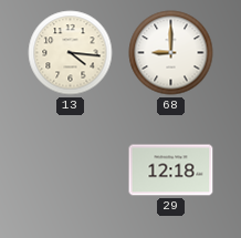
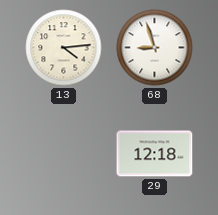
13: 4:16 -> 4:14 (64, 48)
68: 9:00 -> 8:57 (155, 48)
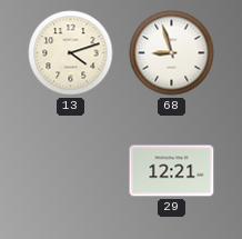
13: 4:14 -> 4:12 (71, 53)
29: 12:18 -> 12:21 (172, 171)
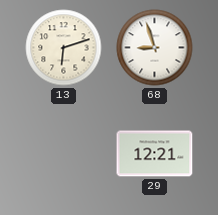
13: 4:12 -> 6:12 (64, 48)
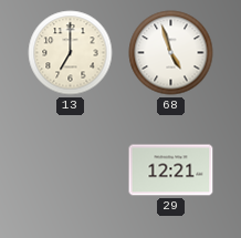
13: 6:12 -> 7:00 (71, 53)
68: 8:57 -> 4:57 (171, 53)
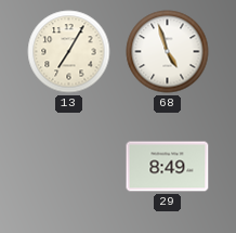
13: 7:00 -> 7:05 (69, 52)
29: 12:21 -> 8:49 (168, 167)
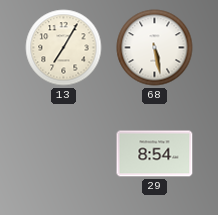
68: 4:57 -> 5:28 (155, 48)
29: 8:49 -> 8:54 (155, 154)
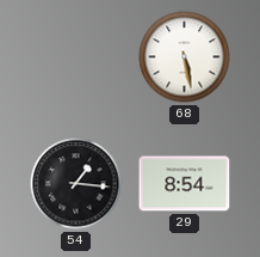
13: 7:05 -> none (64, 48)
54: none -> 1:16 (76, 184)
